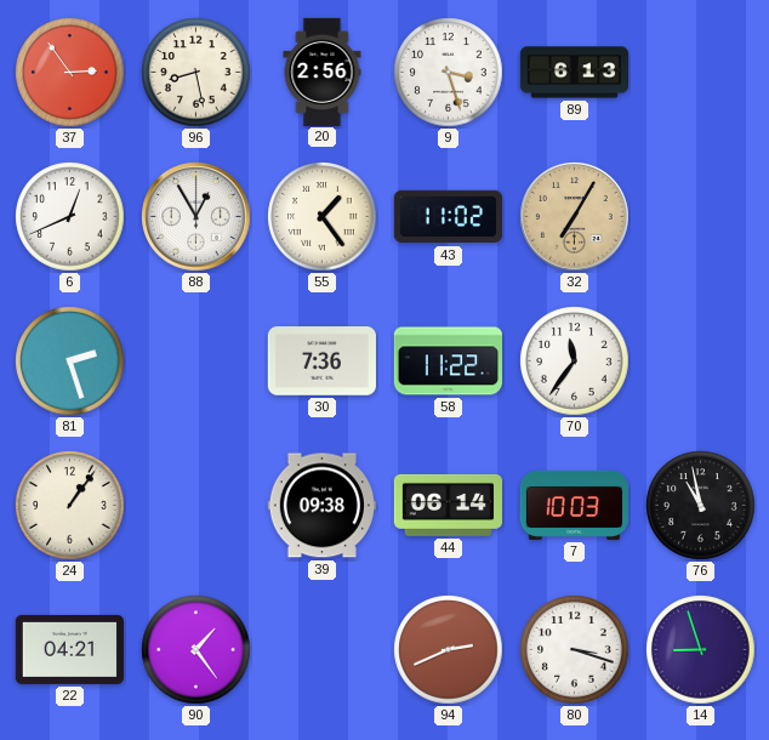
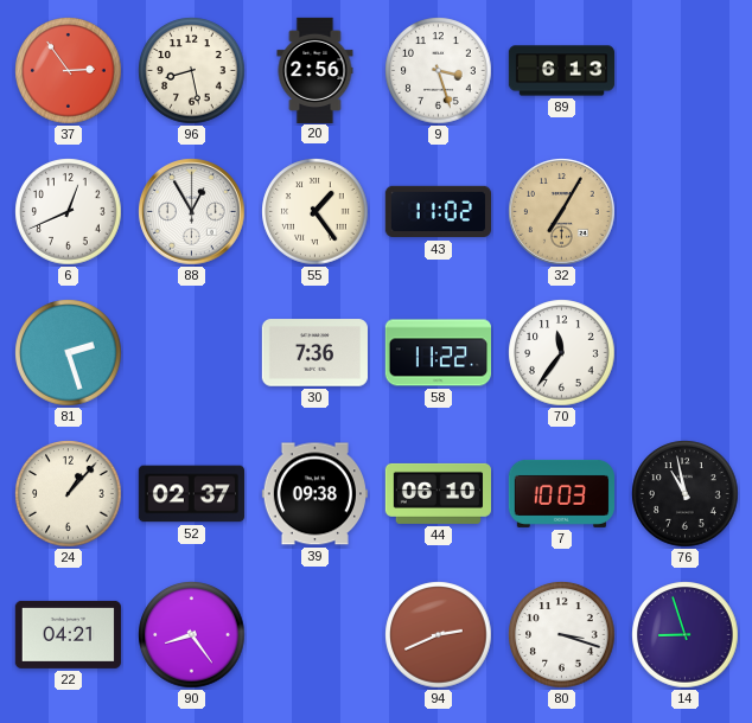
24: 1:06 -> 1:07 (69, 494)
52: none -> 02:37 (191, 494)
44: 06:14 -> 06:10 (438, 493)
90: 1:24 -> 8:24 (192, 635)
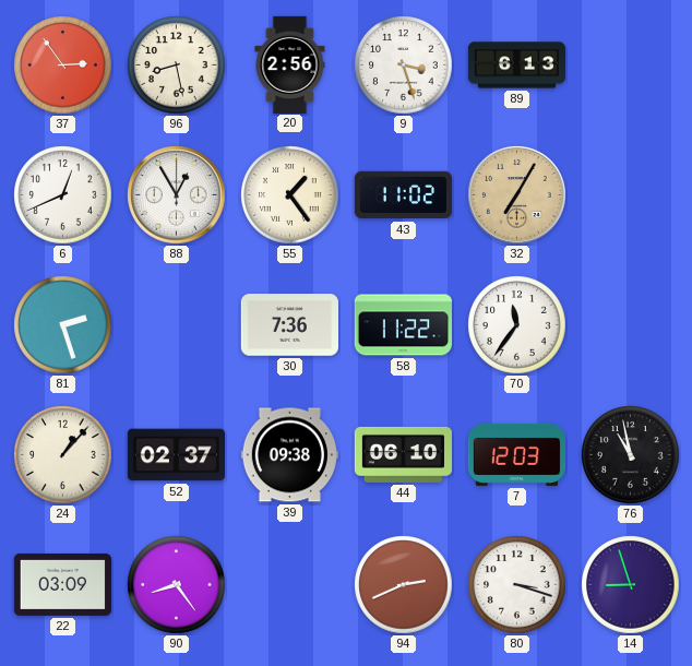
7: 10:03 -> 12:03 (516, 454)
22: 04:21 -> 03:09 (62, 584)
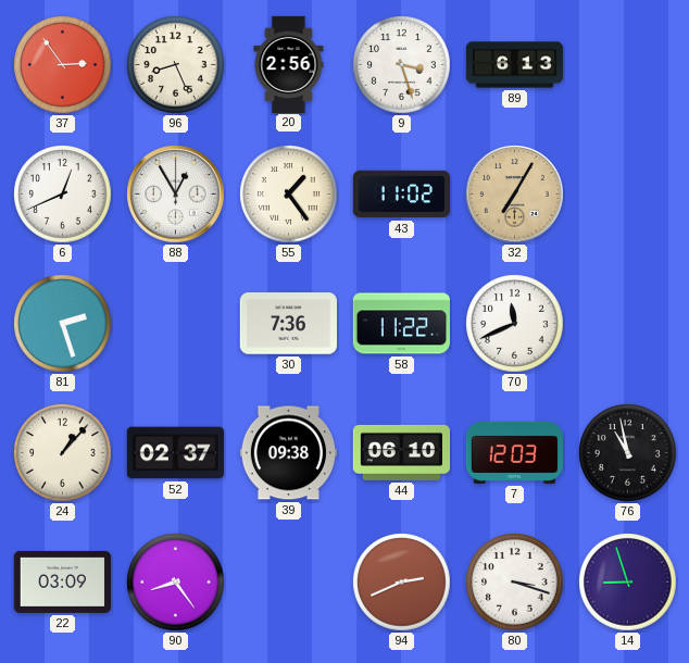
96: 8:28 -> 8:26 (176, 65)
70: 11:36 -> 11:41 (515, 324)
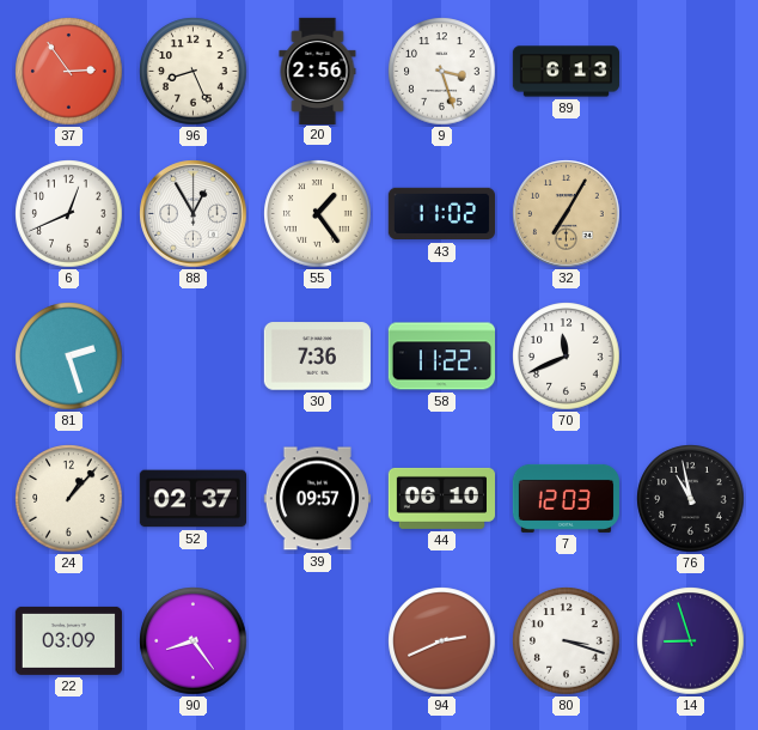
39: 09:38 -> 09:57 (317, 499)
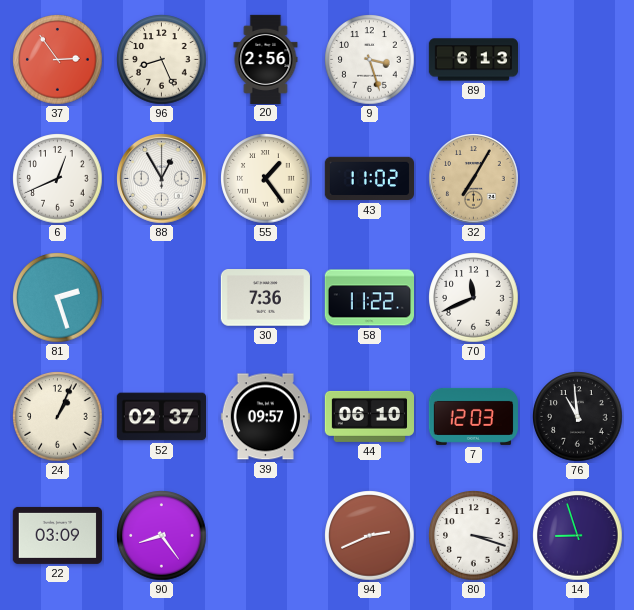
24: 1:07 -> 1:04 (58, 417)
76: 10:58 -> 10:59 (578, 417)
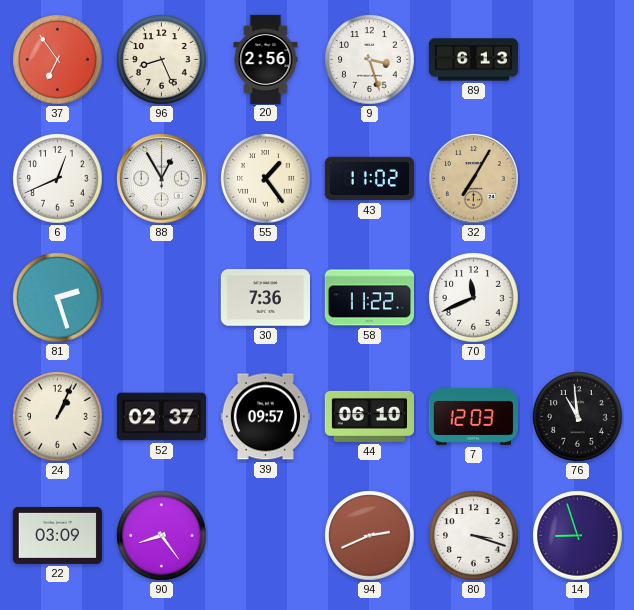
37: 2:54 -> 6:54 (58, 60)
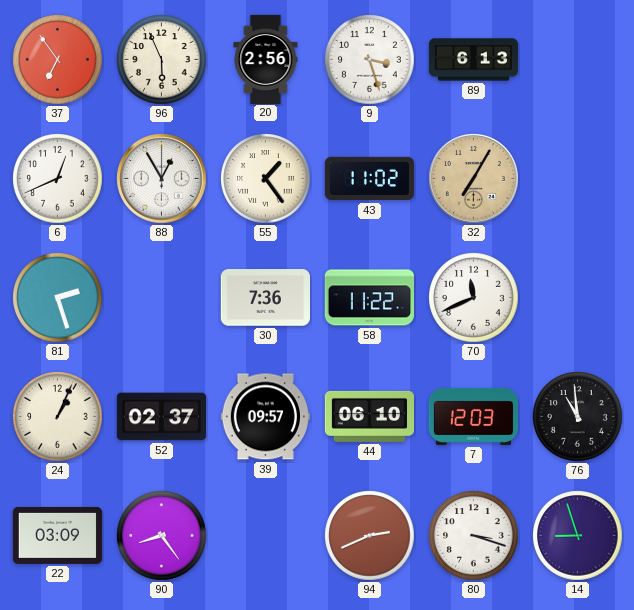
96: 8:26 -> 5:56 (162, 60)
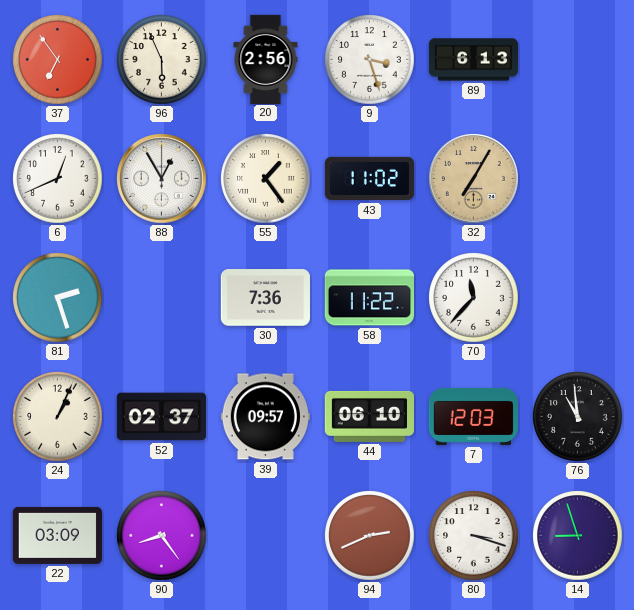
70: 11:41 -> 11:37 (474, 298)
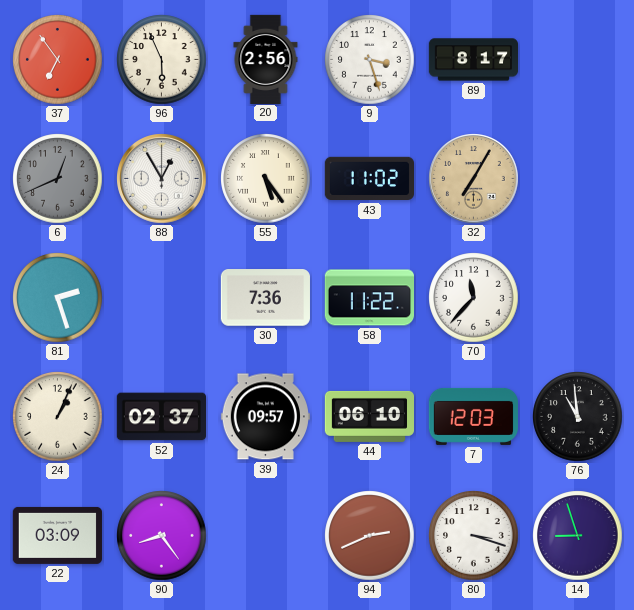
89: 6:13 -> 8:17 (474, 60)
6 dial: white -> grey (58, 179)
55: 1:24 -> 5:24 (266, 179)
